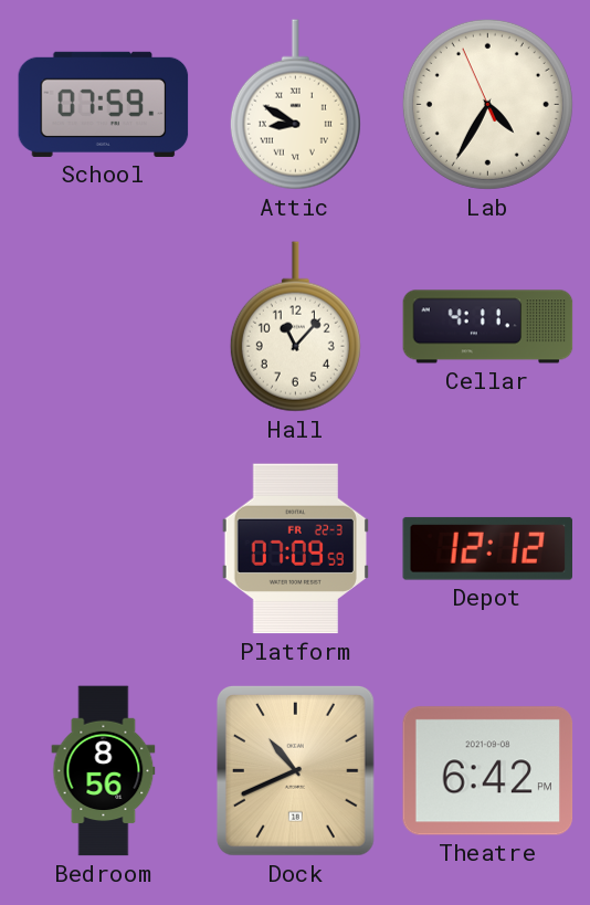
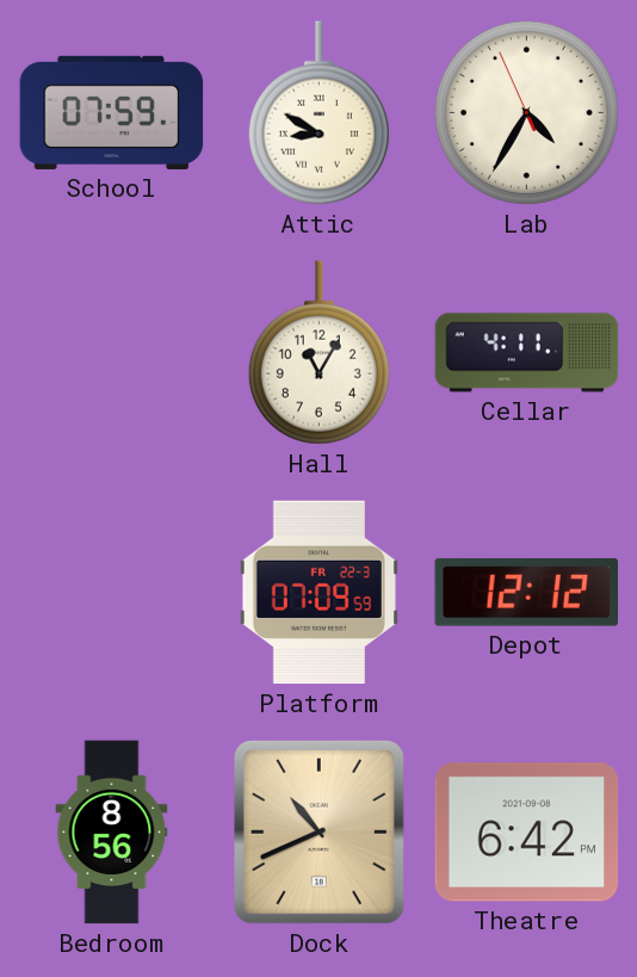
Hall: 11:07 -> 11:05 (318, 353)
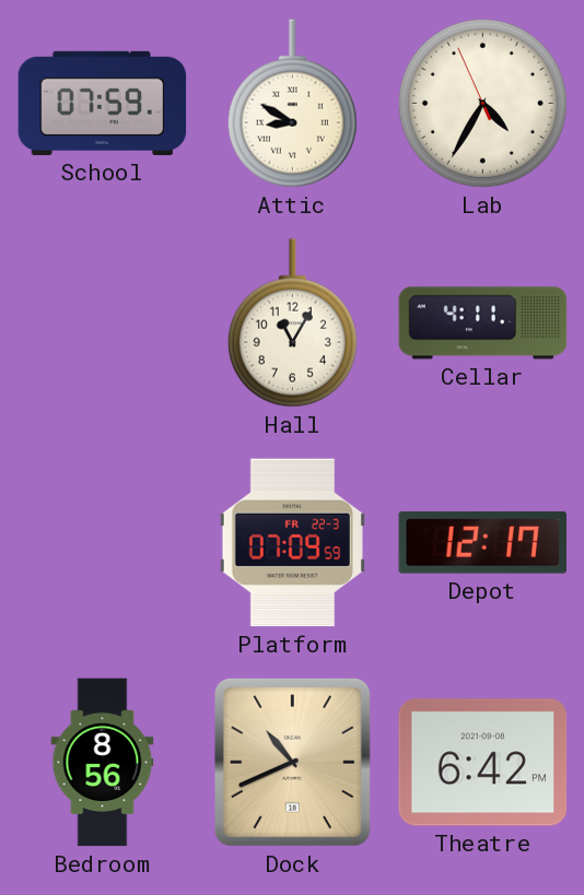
Depot: 12:12 -> 12:17 (483, 542)
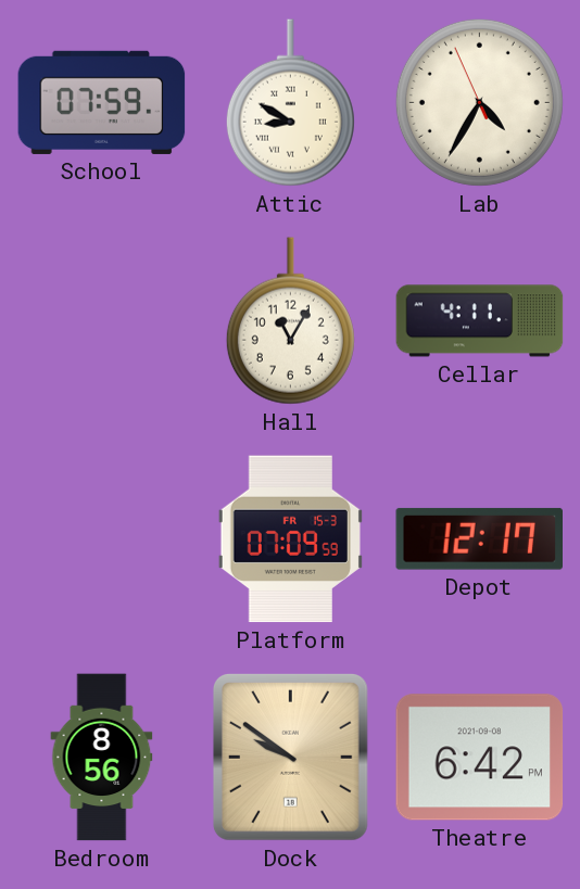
Platform date: FR 22-3 -> FR 15-3 (290, 539)
Dock: 10:41 -> 9:51 (290, 757)
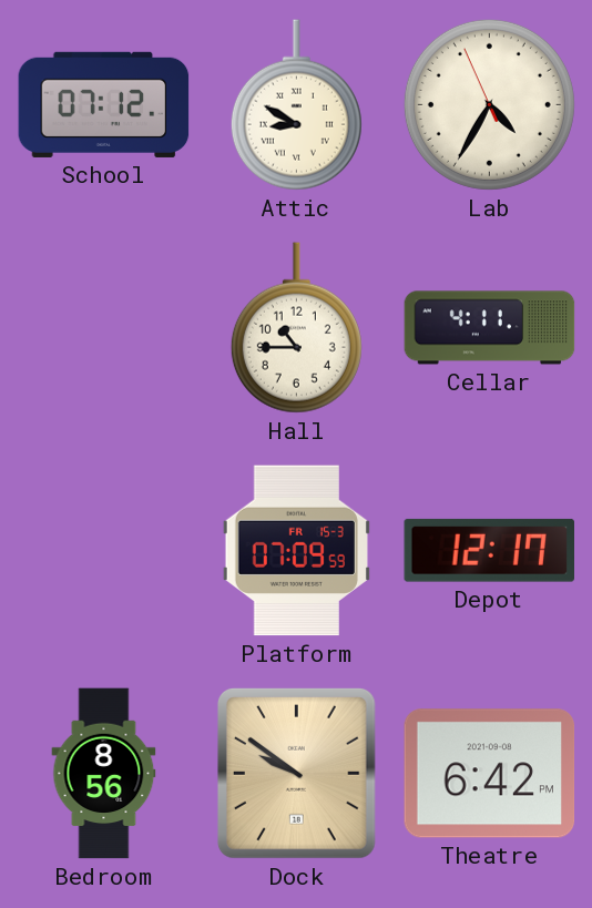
School: 07:59 -> 07:12 (104, 104)
Hall: 11:05 -> 10:45 (296, 328)
